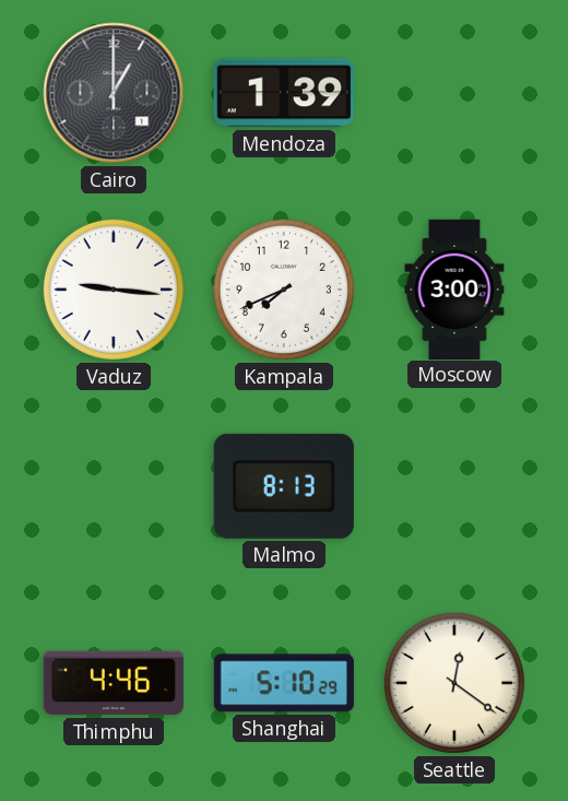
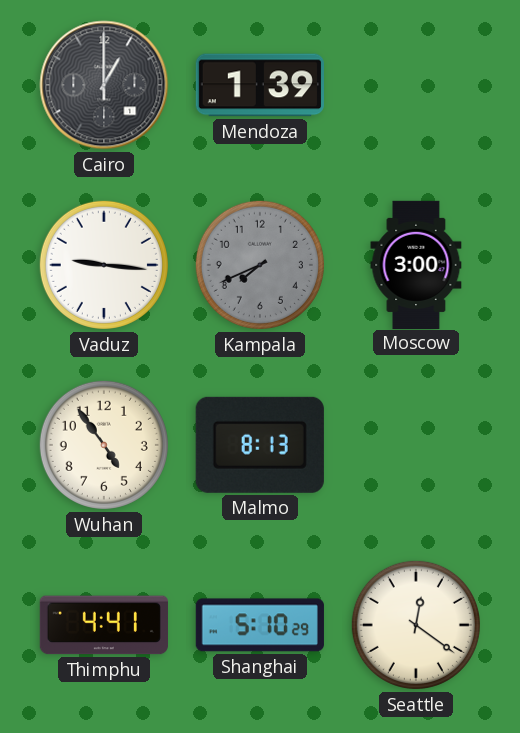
Kampala dial: white -> grey (260, 265)
Wuhan: none -> 4:54 (104, 445)
Thimphu: 4:46 -> 4:41 (104, 625)
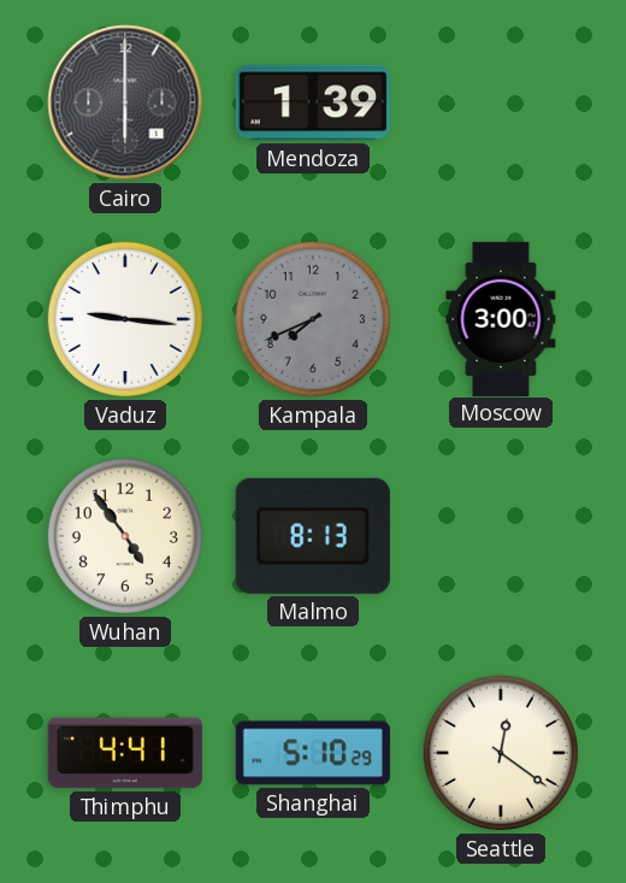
Cairo: 1:00 -> 6:00 (125, 102)
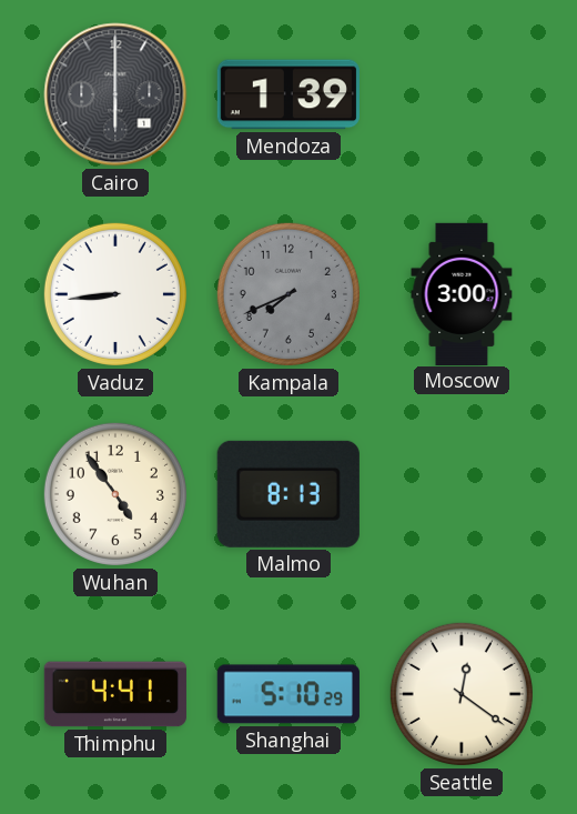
Vaduz: 9:16 -> 8:44 (115, 294)
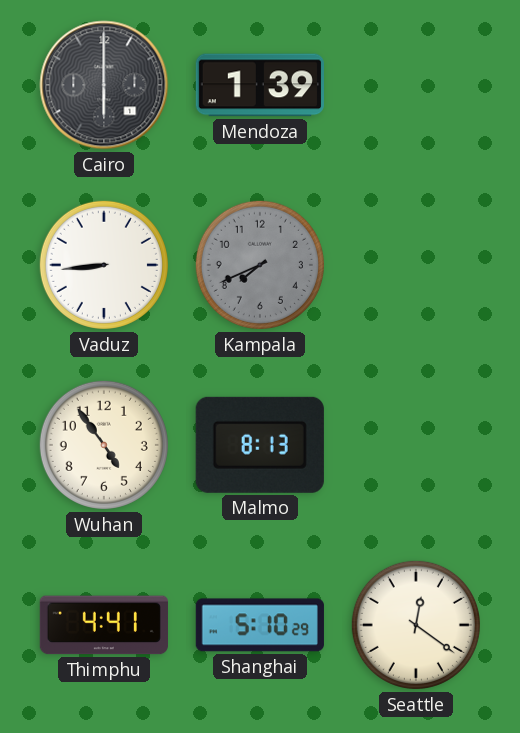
Moscow: 3:00 -> none (462, 293)
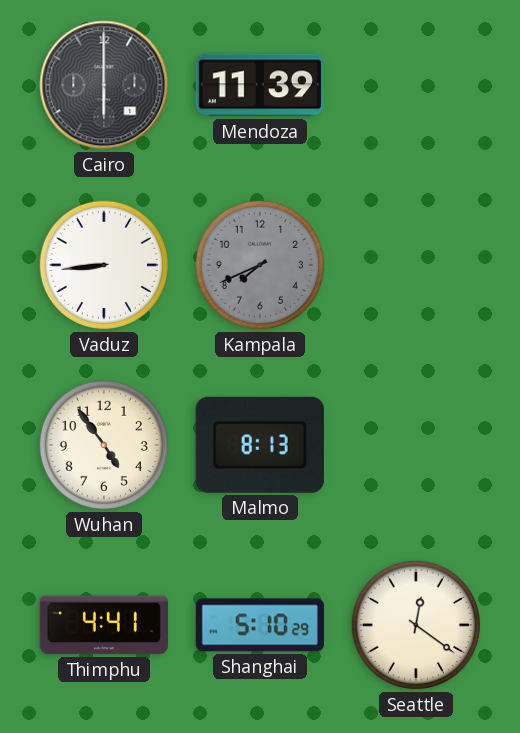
Mendoza: 1:39 -> 11:39 (260, 85)
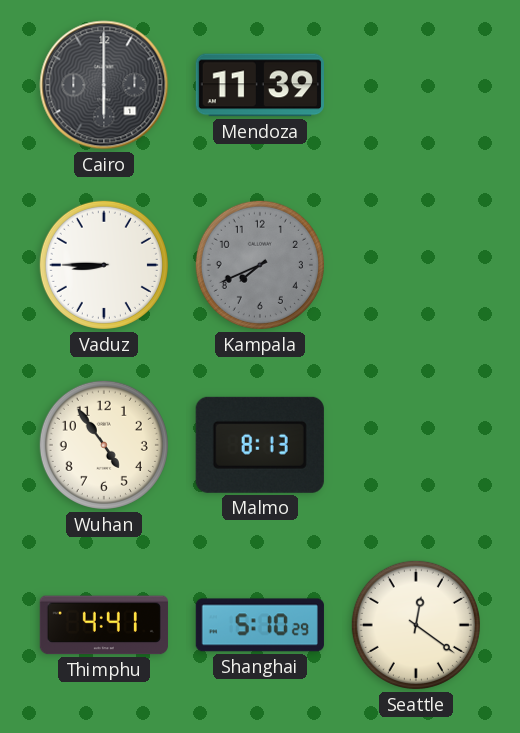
Vaduz: 8:44 -> 8:45 (104, 265)
